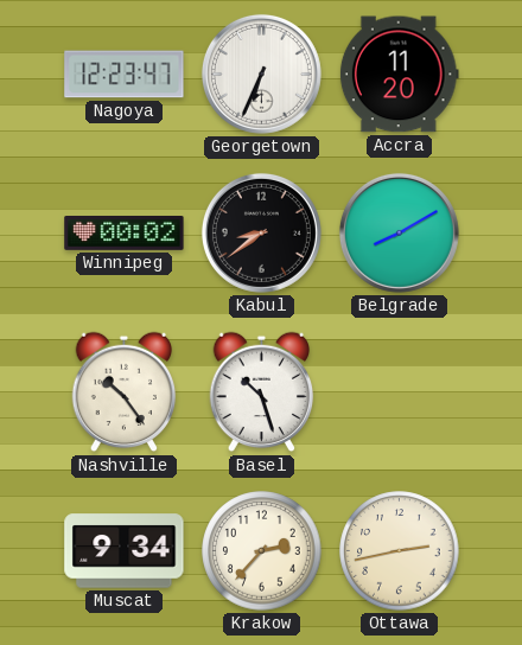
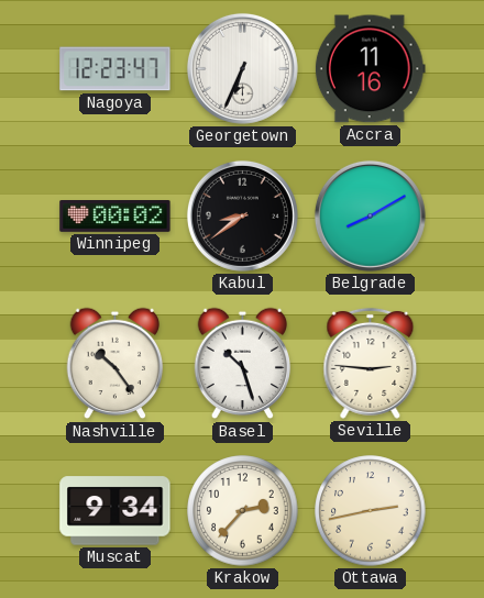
Accra: 11:20 -> 11:16 (370, 69)
Seville: none -> 2:46 (371, 363)
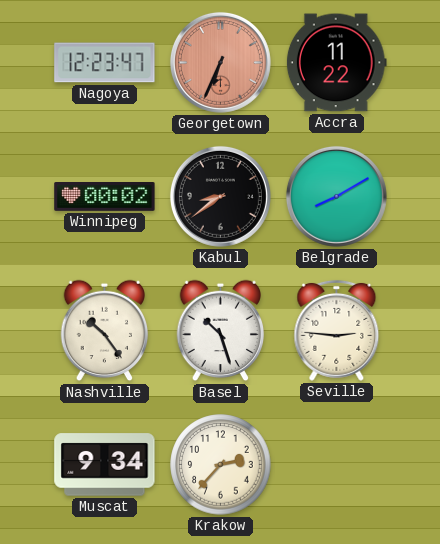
Georgetown dial: white -> salmon (220, 62)
Accra: 11:16 -> 11:22 (336, 63)
Ottawa: 2:43 -> none (371, 511)
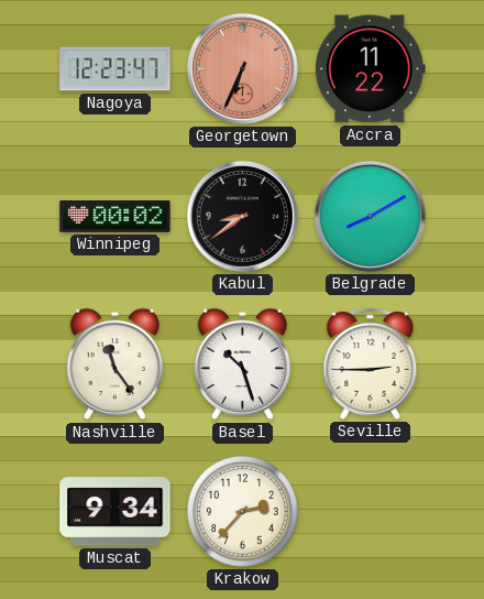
Nashville: 10:24 -> 11:24 (116, 364)
Seville: 2:46 -> 2:45 (371, 363)
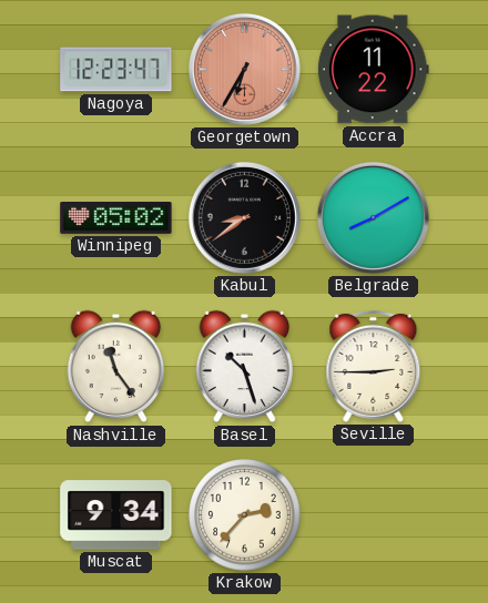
Georgetown: 6:34 -> 6:35 (244, 69)
Winnipeg: 00:02 -> 05:02 (116, 218)
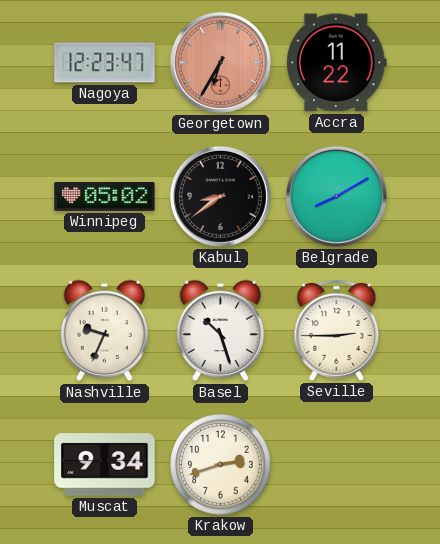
Nashville: 11:24 -> 9:34 (105, 331)
Krakow: 2:37 -> 2:42 (221, 465)
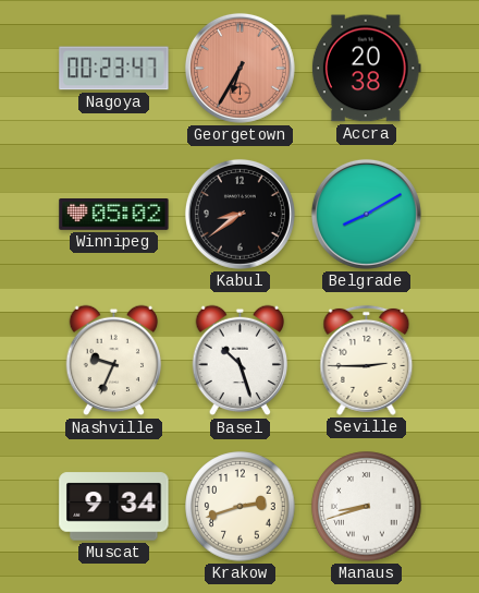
Nagoya: 12:23 -> 00:23 (114, 69)
Accra: 11:22 -> 20:38 (366, 69)
Manaus: none -> 8:42 (367, 507)
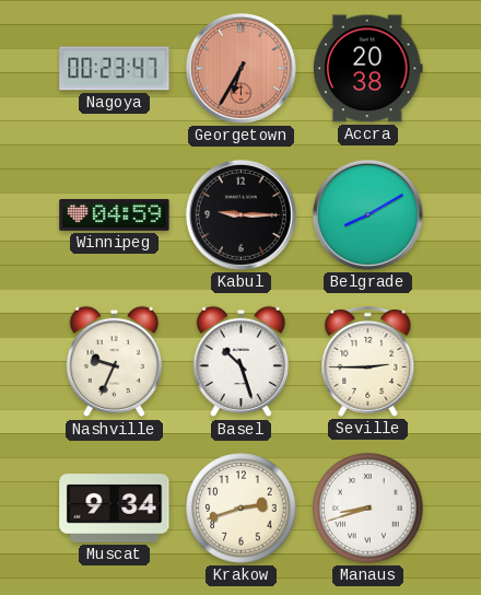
Winnipeg: 05:02 -> 04:59 (115, 215)
Kabul: 8:39 -> 9:15 (241, 214)
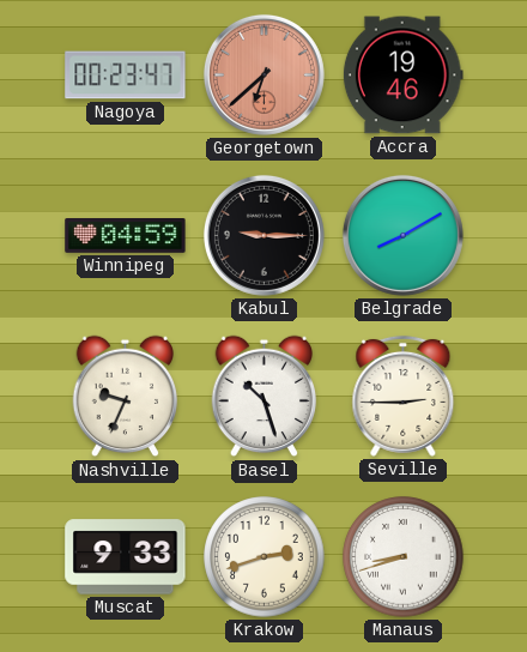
Georgetown: 6:35 -> 6:38 (263, 74)
Accra: 20:38 -> 19:46 (402, 76)
Muscat: 9:34 -> 9:33 (126, 557)
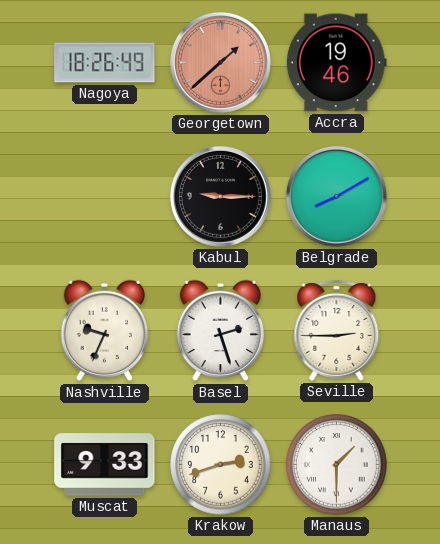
Nagoya: 00:23 -> 18:26 (105, 63)
Georgetown: 6:38 -> 1:38 (220, 62)
Winnipeg: 04:59 -> none (126, 236)
Basel: 10:27 -> 2:27 (221, 331)
Manaus: 8:42 -> 1:30 (337, 465)
